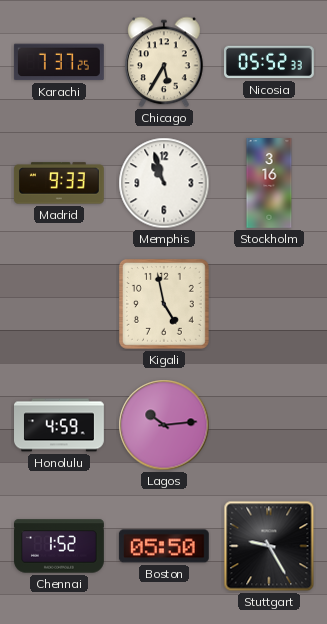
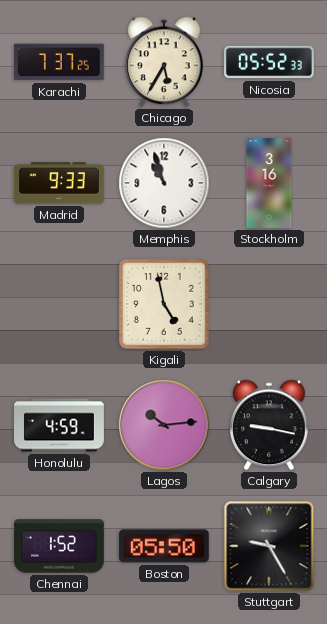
Calgary: none -> 9:17 (270, 425)
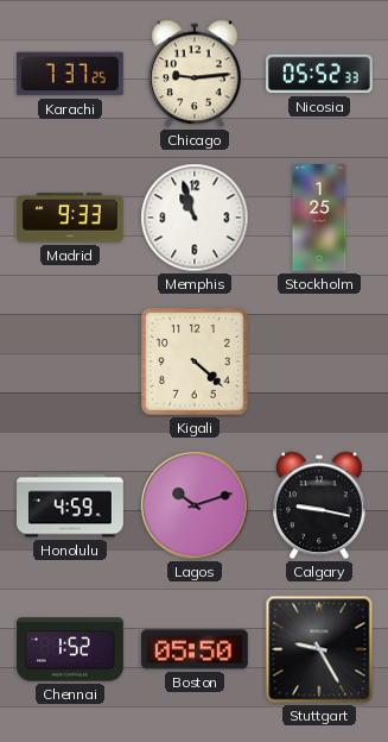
Chicago: 5:35 -> 9:14 (196, 74)
Stockholm: 3:16 -> 1:25 (319, 219)
Kigali: 4:58 -> 4:22 (195, 361)
Lagos: 10:14 -> 10:12 (195, 505)
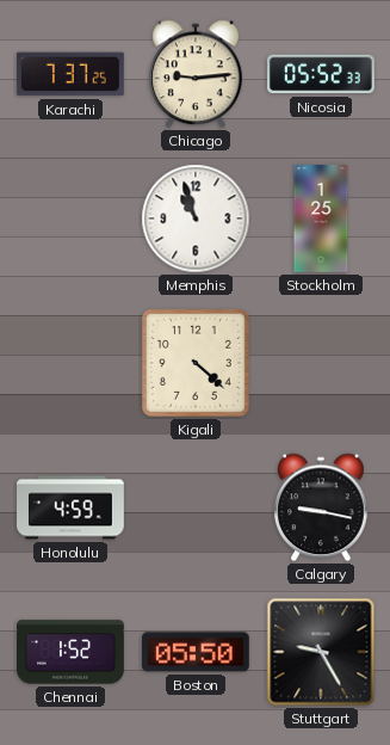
Madrid: 9:33 -> none (70, 218)
Lagos: 10:12 -> none (195, 505)
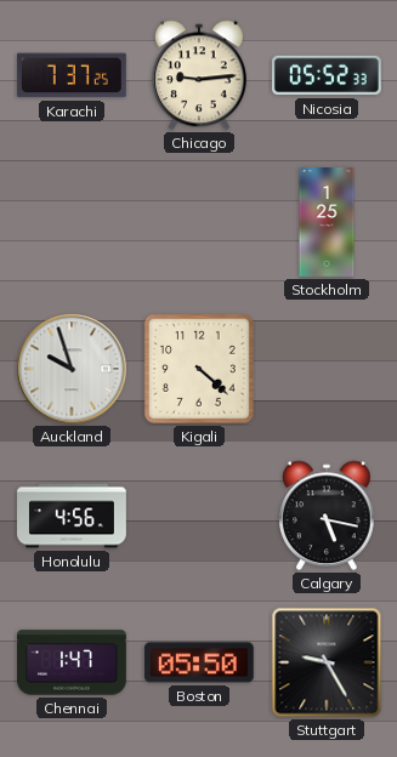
Memphis: 10:57 -> none (196, 218)
Auckland: none -> 9:57 (72, 369)
Honolulu: 4:59 -> 4:56 (73, 516)
Calgary: 9:17 -> 5:17 (328, 516)
Chennai: 1:52 -> 1:47 (73, 662)
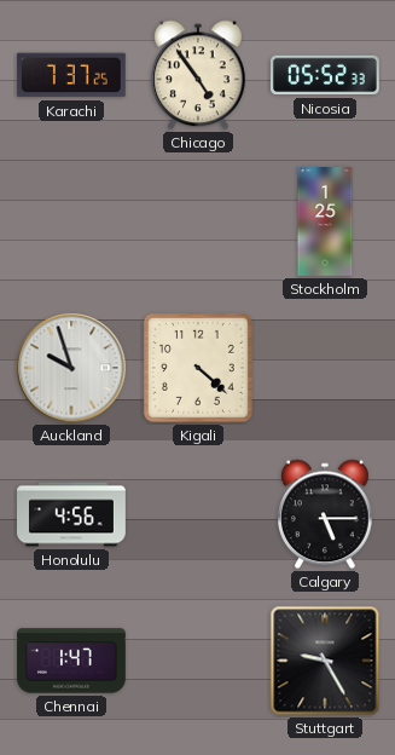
Chicago: 9:14 -> 4:54 (199, 75)
Calgary: 5:17 -> 5:15 (326, 514)
Boston: 05:50 -> none (199, 662)
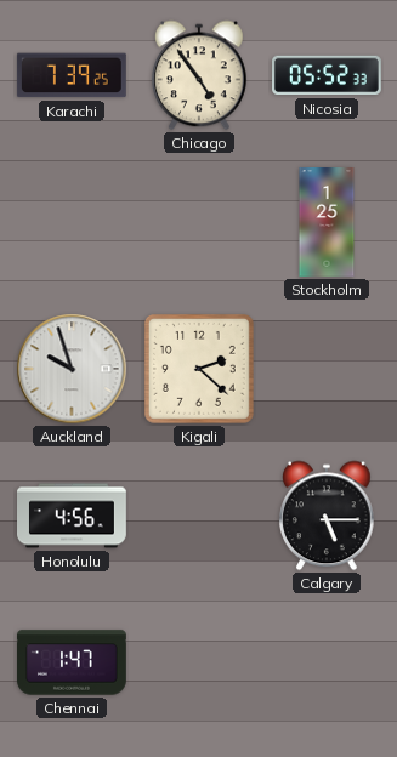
Karachi: 7:37 -> 7:39 (72, 75)
Kigali: 4:22 -> 2:22 (199, 369)
Stuttgart: 9:25 -> none (325, 661)
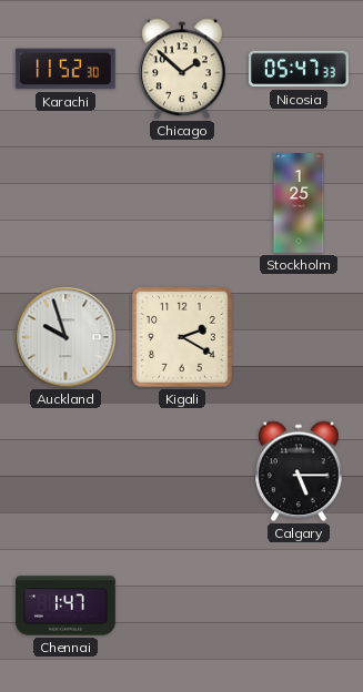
Karachi: 7:39 -> 11:52 (65, 69)
Chicago: 4:54 -> 1:52 (183, 69)
Nicosia: 05:52 -> 05:47 (300, 69)
Kigali: 2:22 -> 2:20 (182, 337)
Honolulu: 4:56 -> none (73, 516)
